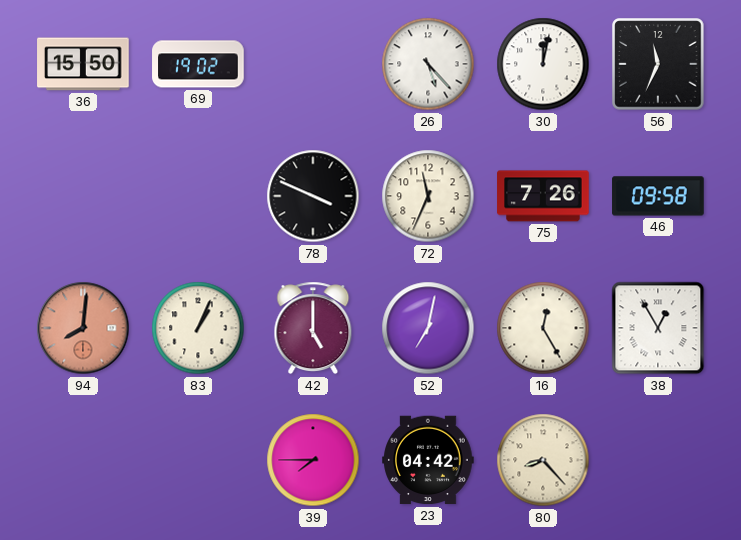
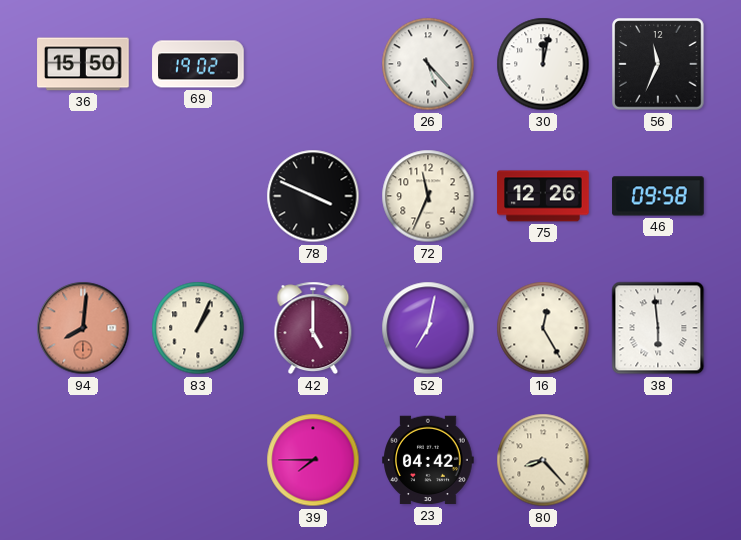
75: 7:26 -> 12:26 (543, 196)
38: 12:55 -> 5:59 (658, 328)
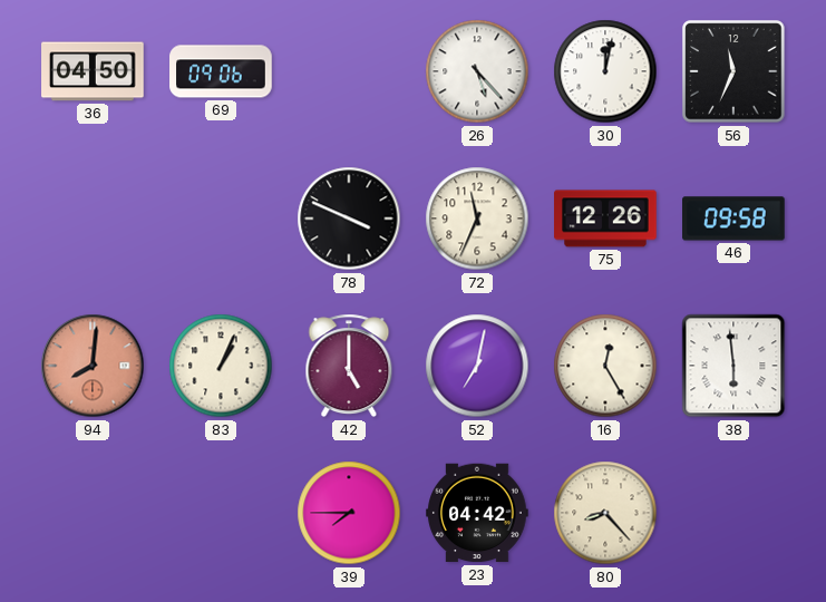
36: 15:50 -> 04:50 (93, 71)
69: 19:02 -> 09:06 (221, 71)
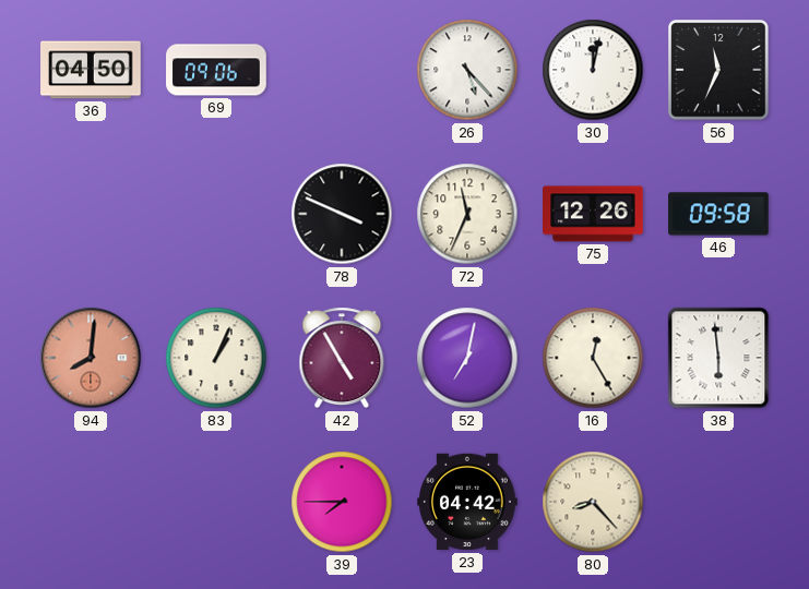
42: 5:00 -> 4:55 (342, 358)
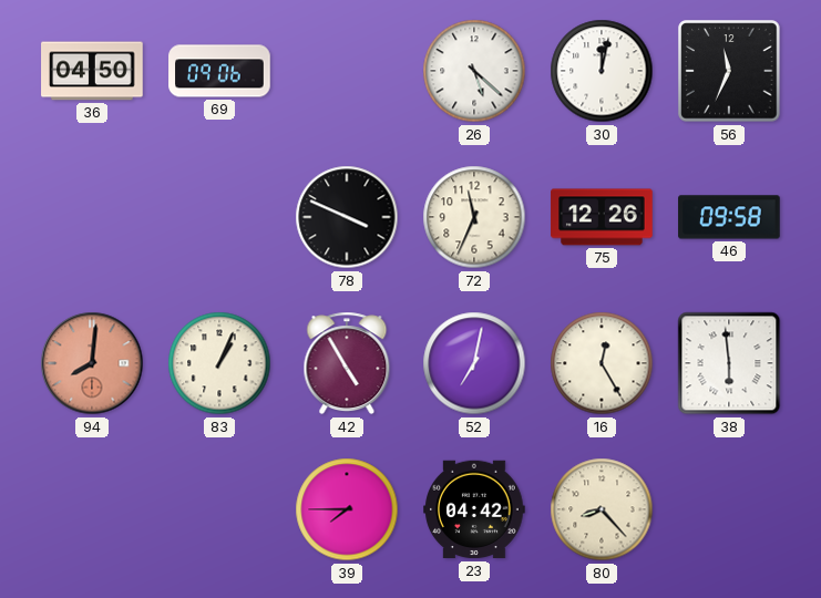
26: 5:23 -> 5:22 (474, 71)
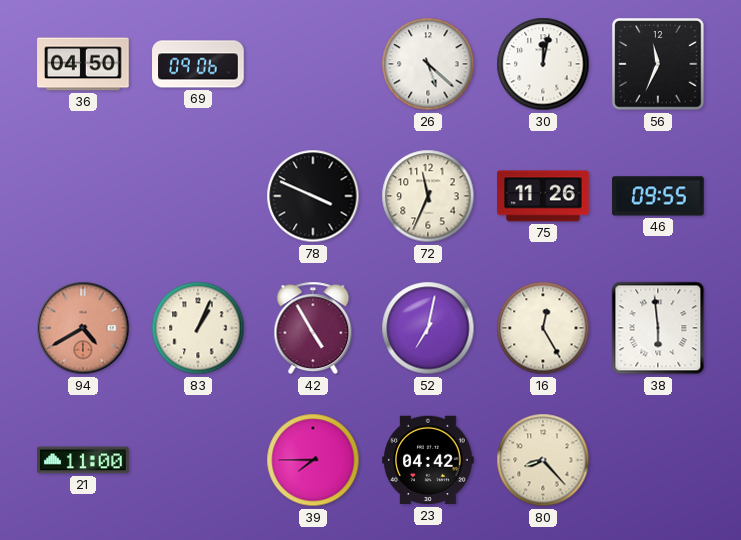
75: 12:26 -> 11:26 (543, 196)
46: 09:58 -> 09:55 (658, 196)
94: 8:01 -> 4:40 (83, 328)
21: none -> 11:00 (83, 460)
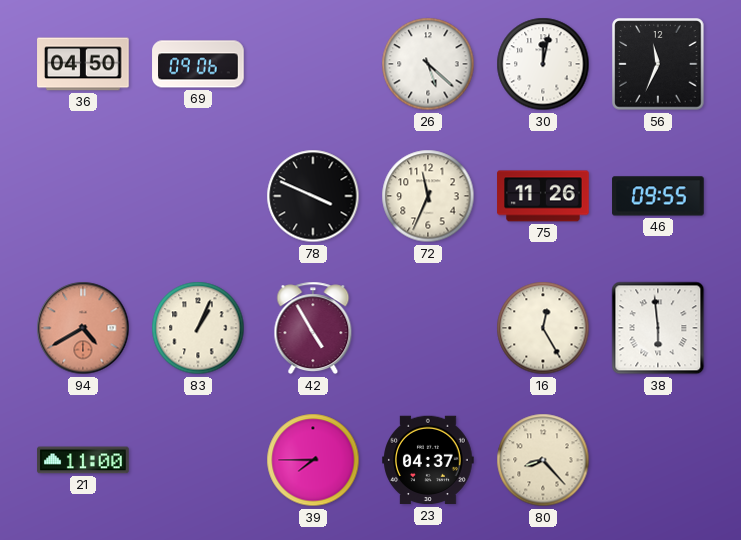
52: 7:02 -> none (428, 328)
23: 04:42 -> 04:37 (428, 460)
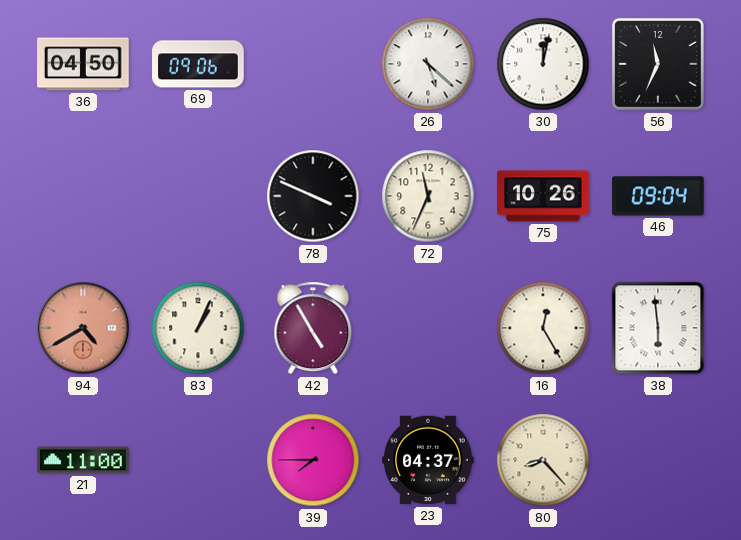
75: 11:26 -> 10:26 (543, 196)
46: 09:55 -> 09:04 (658, 196)
